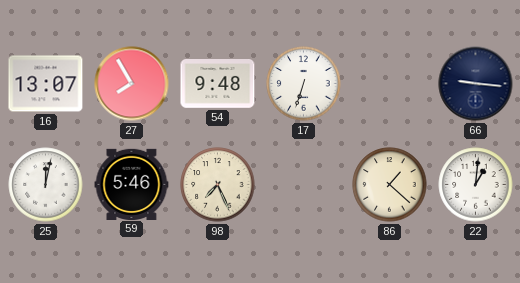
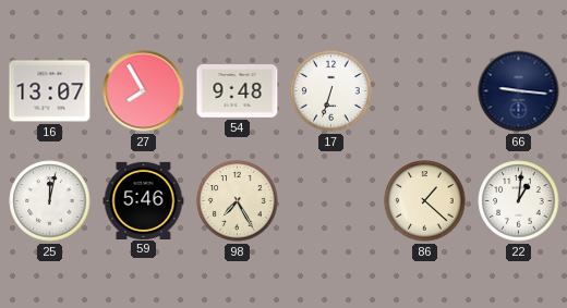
98: 7:26 -> 7:25 (238, 201)
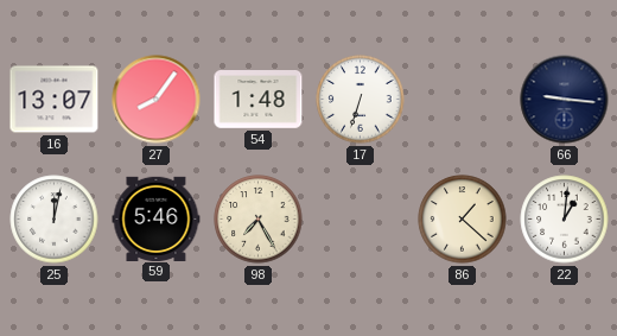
27: 7:55 -> 8:06 (157, 100)
54: 9:48 -> 1:48 (259, 100)
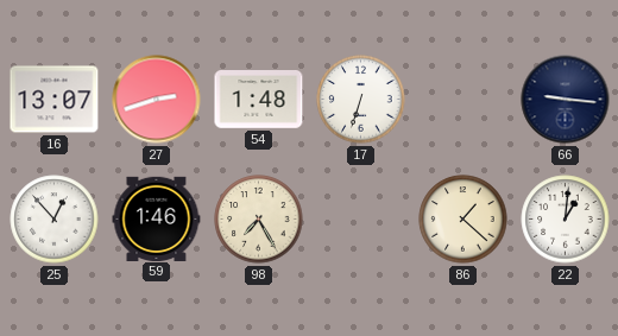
27: 8:06 -> 2:42 (157, 100)
25: 12:02 -> 12:53 (55, 220)
59: 5:46 -> 1:46 (157, 218)
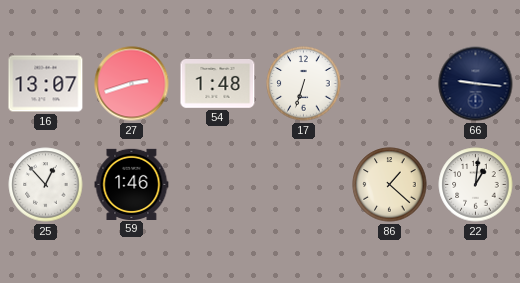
98: 7:25 -> none (259, 220)
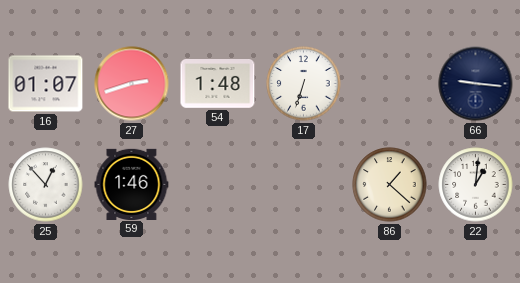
16: 13:07 -> 01:07 (46, 84)
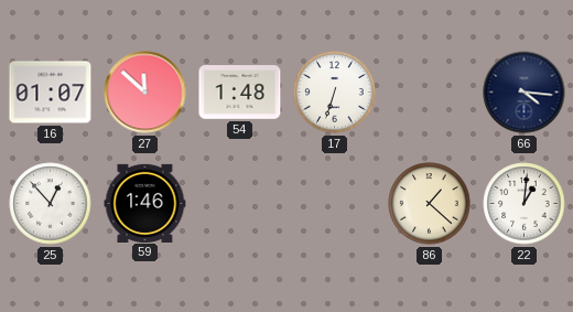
27: 2:42 -> 11:52 (145, 93)
66: 9:16 -> 4:16 (525, 93)
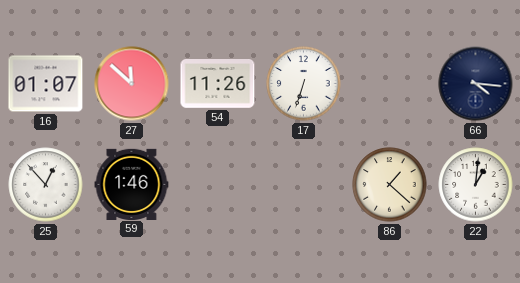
54: 1:48 -> 11:26 (218, 84)
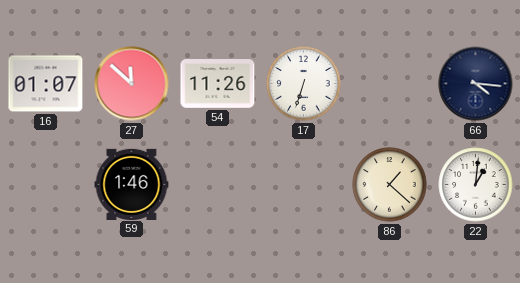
25: 12:53 -> none (46, 185)
